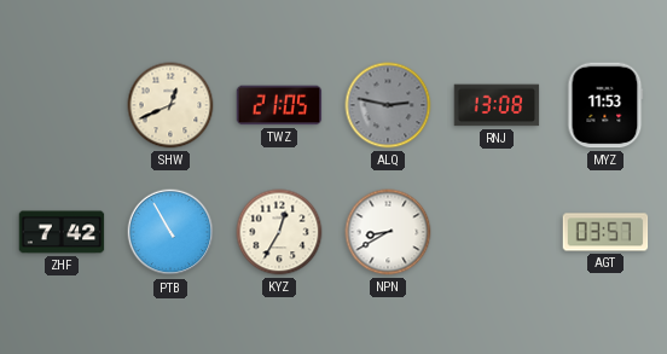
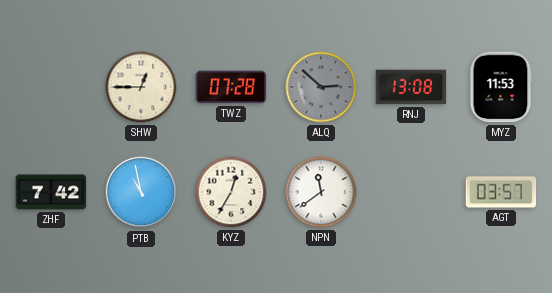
SHW: 12:41 -> 12:45 (141, 87)
TWZ: 21:05 -> 07:28 (231, 87)
ALQ: 2:47 -> 2:52 (321, 87)
PTB: 10:55 -> 10:58 (141, 192)
NPN: 8:40 -> 11:39 (321, 192)
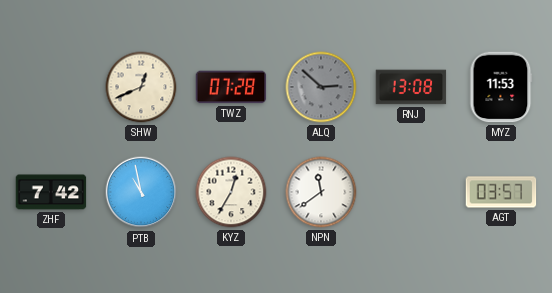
SHW: 12:45 -> 12:41 (141, 87)
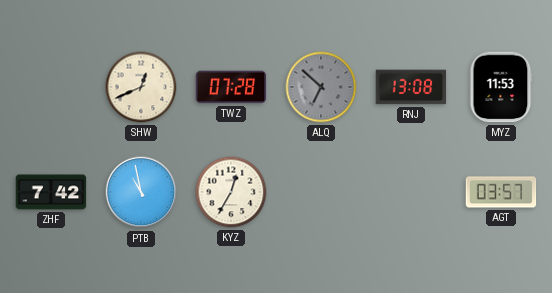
ALQ: 2:52 -> 6:52 (321, 87)
NPN: 11:39 -> none (321, 192)
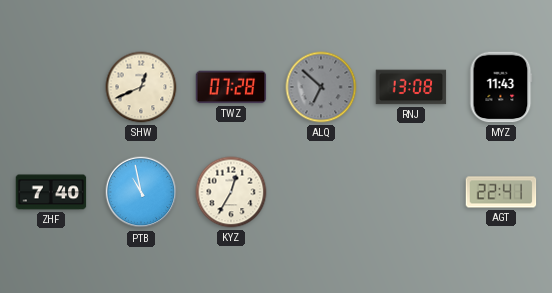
MYZ: 11:53 -> 11:43 (501, 87)
ZHF: 7:42 -> 7:40 (51, 192)
AGT: 03:57 -> 22:41 (501, 192)
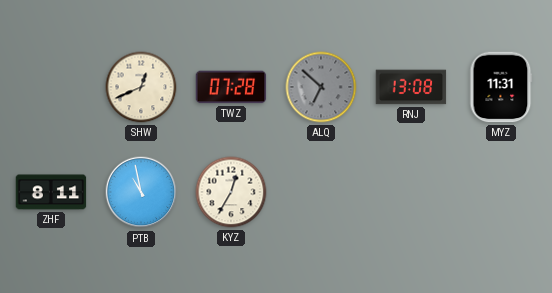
MYZ: 11:43 -> 11:31 (501, 87)
ZHF: 7:40 -> 8:11 (51, 192)
AGT: 22:41 -> none (501, 192)
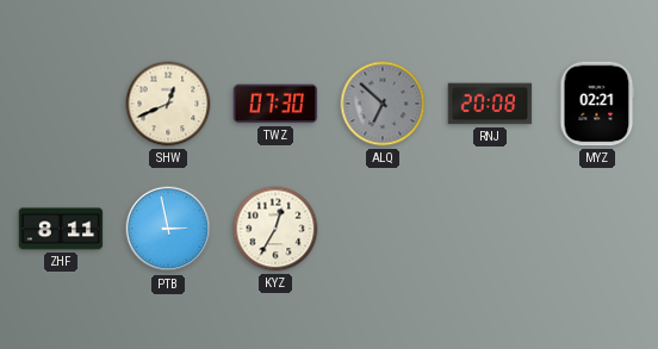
TWZ: 07:28 -> 07:30 (275, 104)
RNJ: 13:08 -> 20:08 (490, 104)
MYZ: 11:31 -> 02:21 (597, 104)
PTB: 10:58 -> 2:58 (168, 229)
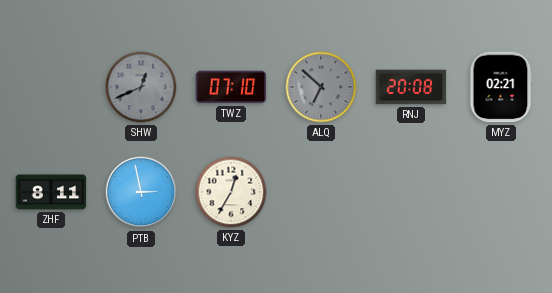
SHW dial: cream -> grey (141, 87)
TWZ: 07:30 -> 07:10 (231, 87)
